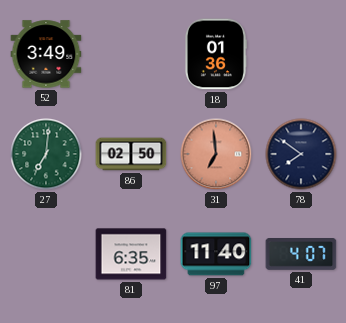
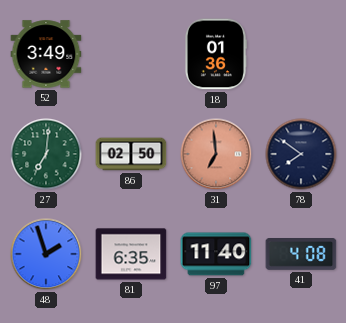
48: none -> 1:57 (46, 254)
41: 4:07 -> 4:08 (301, 255)
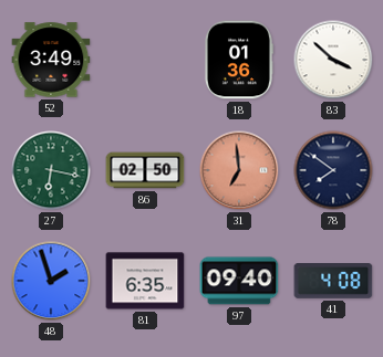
83: none -> 3:52 (333, 60)
27: 7:01 -> 6:17 (51, 170)
97: 11:40 -> 09:40 (239, 281)
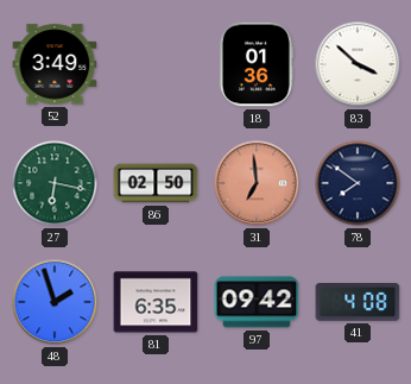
97: 09:40 -> 09:42 (257, 302)
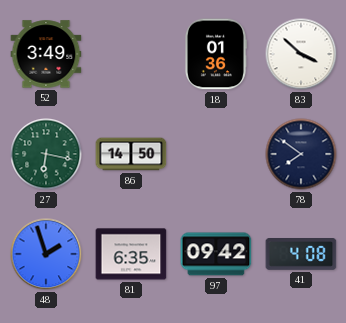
86: 02:50 -> 14:50 (131, 154)
31: 6:59 -> none (257, 183)
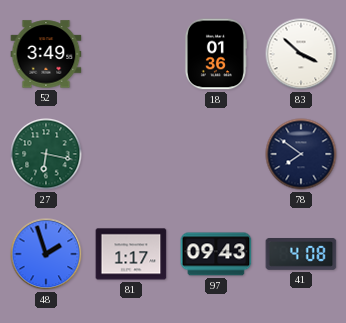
86: 14:50 -> none (131, 154)
81: 6:35 -> 1:17 (131, 254)
97: 09:42 -> 09:43 (216, 254)
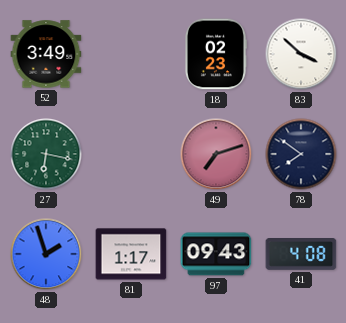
18: 01:36 -> 02:23 (215, 54)
49: none -> 7:12 (216, 154)
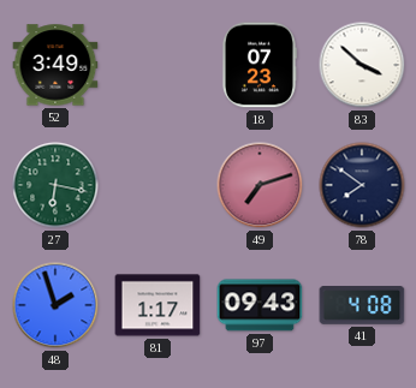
18: 02:23 -> 07:23 (258, 65)
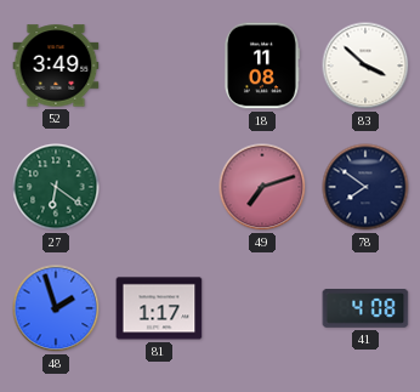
18: 07:23 -> 11:08 (261, 66)
27: 6:17 -> 6:21 (56, 187)
97: 09:43 -> none (260, 305)
